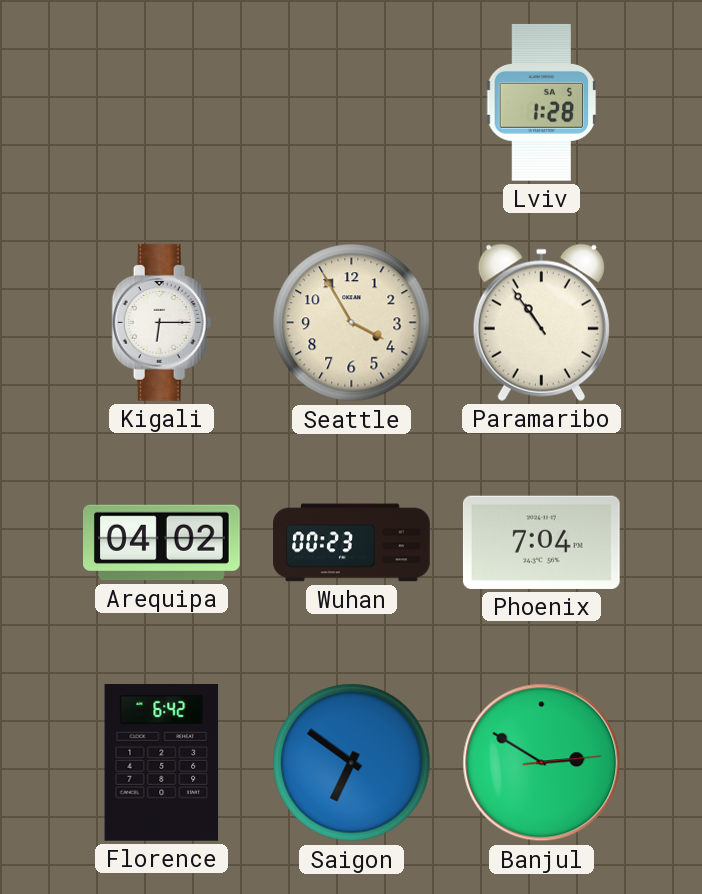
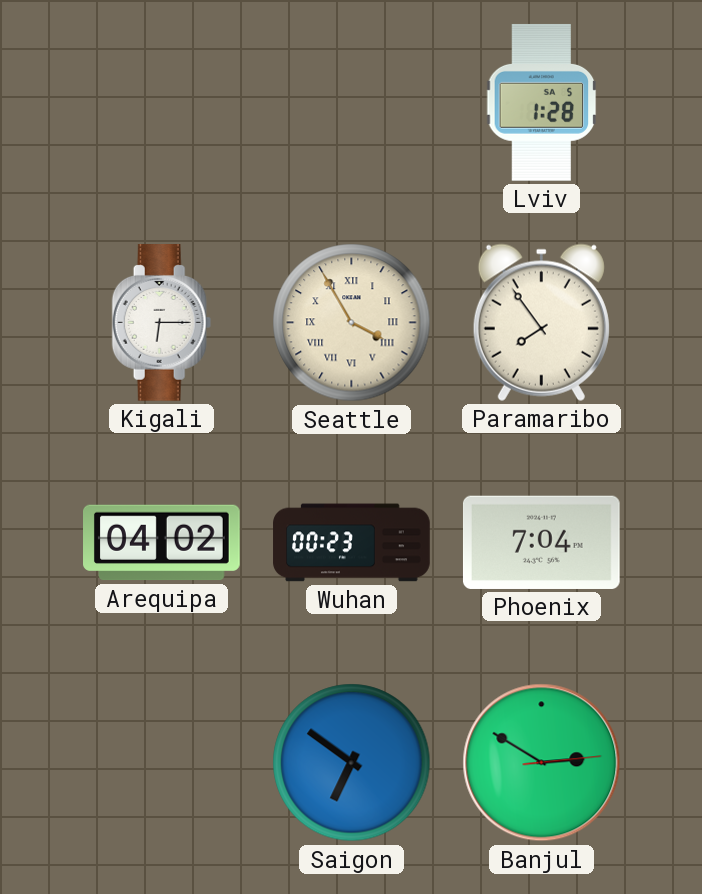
Seattle numerals: Arabic -> Roman (352, 323)
Paramaribo: 10:54 -> 7:54 (541, 322)
Florence: 6:42 -> none (162, 762)
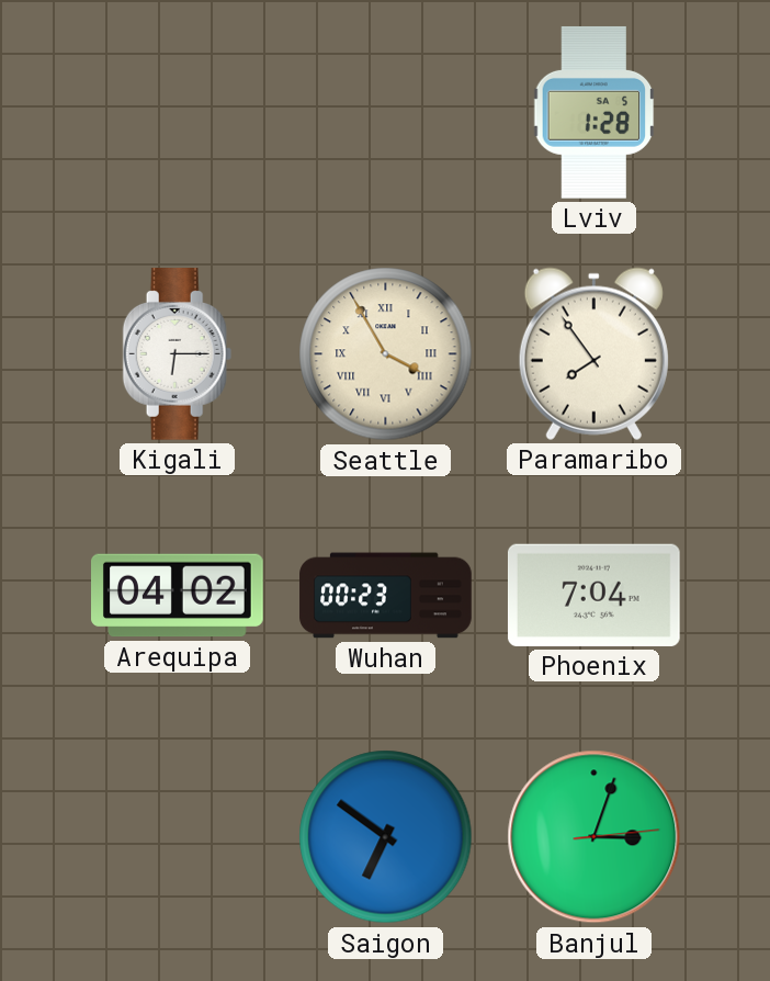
Banjul: 2:50 -> 3:03 (595, 837)
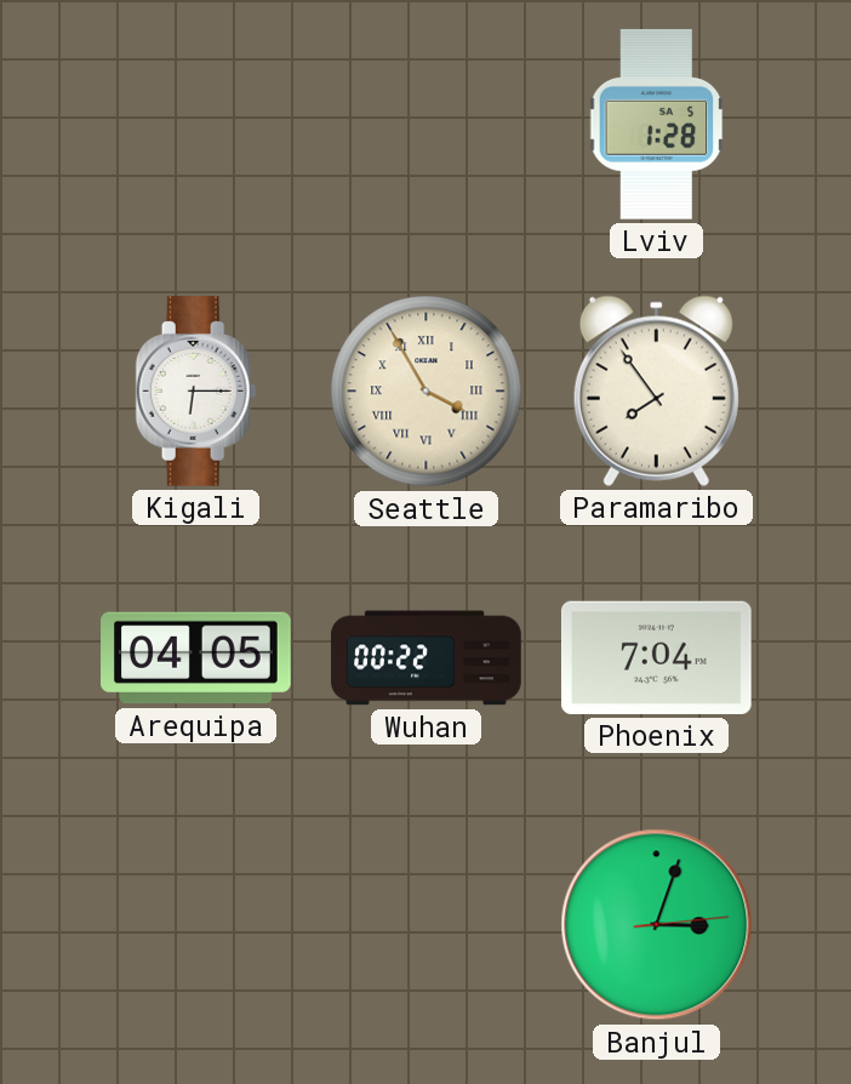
Arequipa: 04:02 -> 04:05 (196, 658)
Wuhan: 00:23 -> 00:22 (427, 658)
Saigon: 6:51 -> none (386, 837)
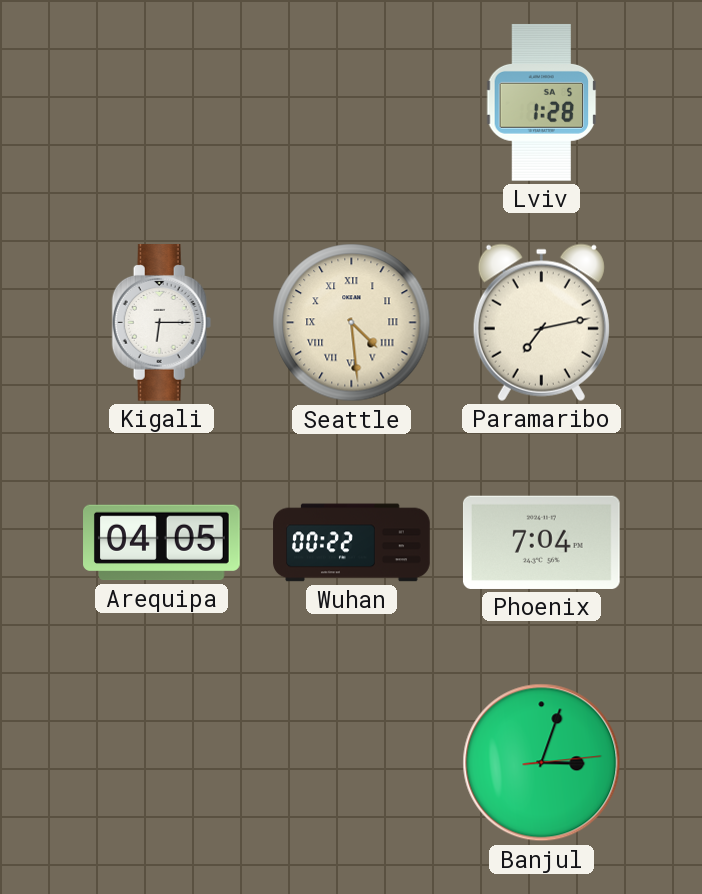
Seattle: 3:55 -> 4:29 (352, 323)
Paramaribo: 7:54 -> 7:13 (541, 322)
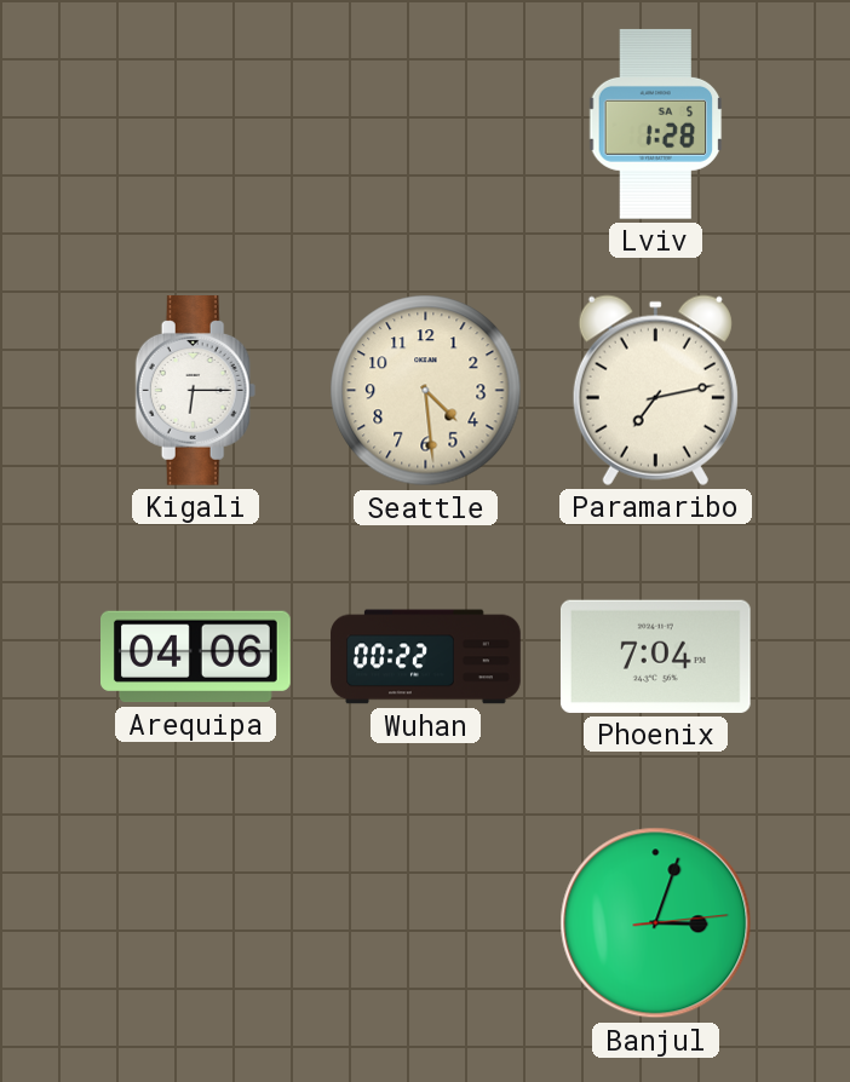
Seattle numerals: Roman -> Arabic (426, 391)
Arequipa: 04:05 -> 04:06 (196, 657)
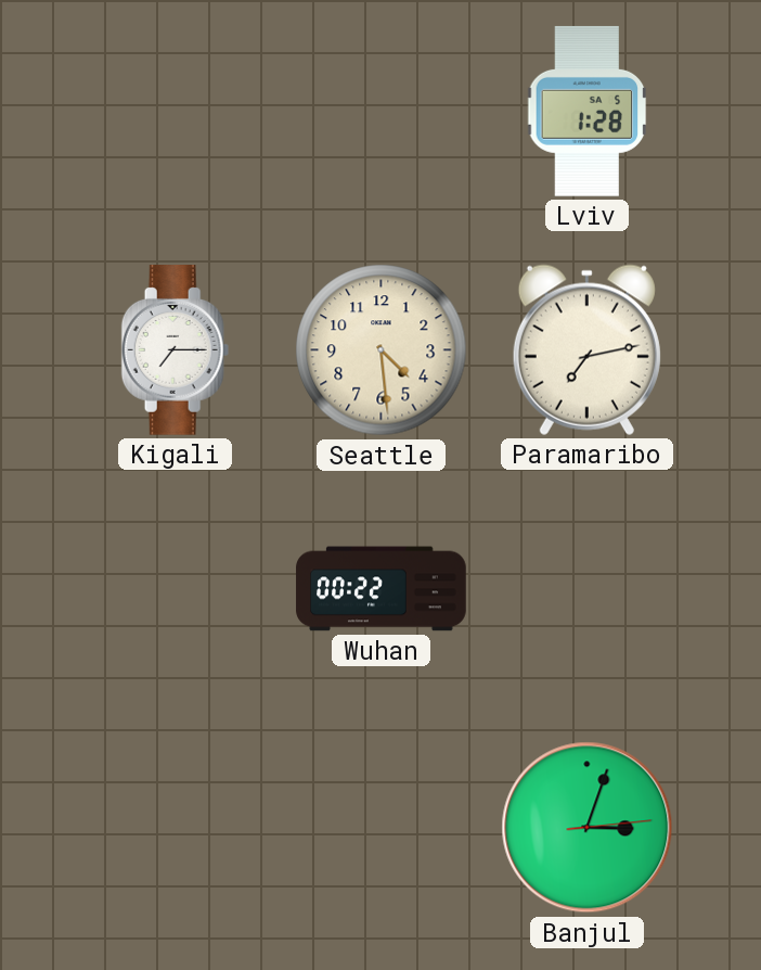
Kigali: 6:15 -> 7:15 (176, 350)
Arequipa: 04:06 -> none (196, 657)
Phoenix: 7:04 -> none (655, 656)
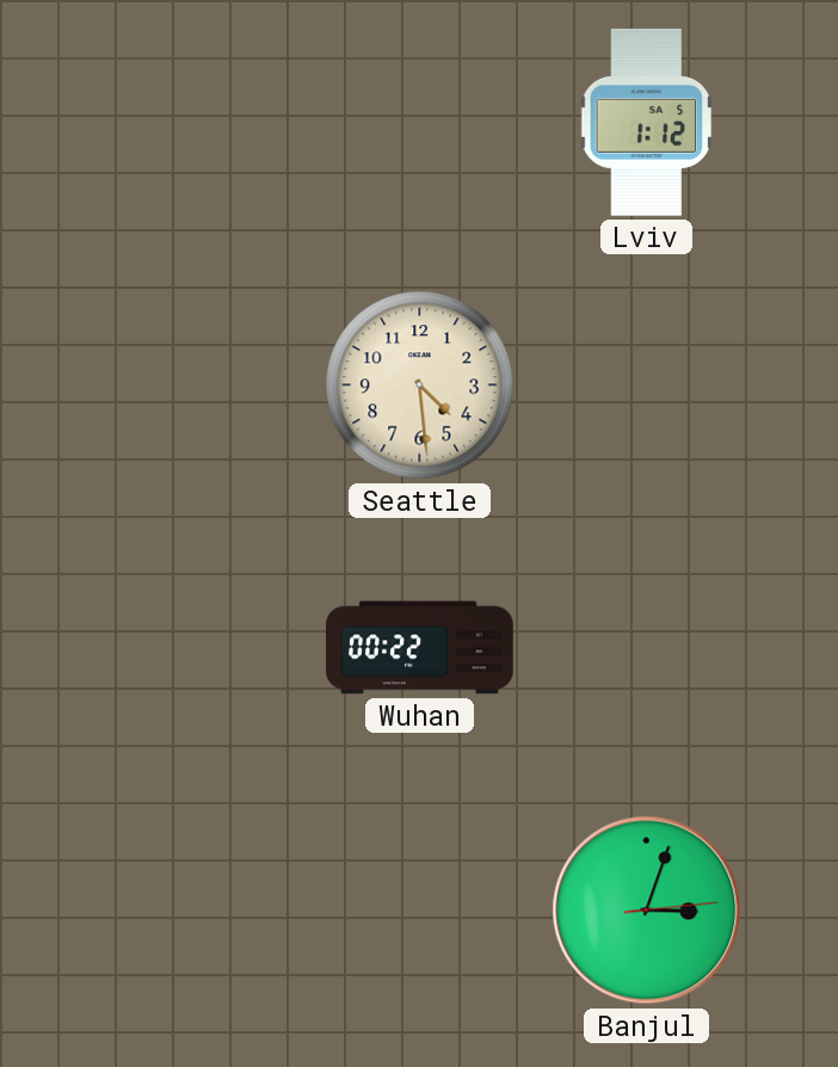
Lviv: 1:28 -> 1:12 (647, 122)
Kigali: 7:15 -> none (176, 350)
Paramaribo: 7:13 -> none (586, 349)
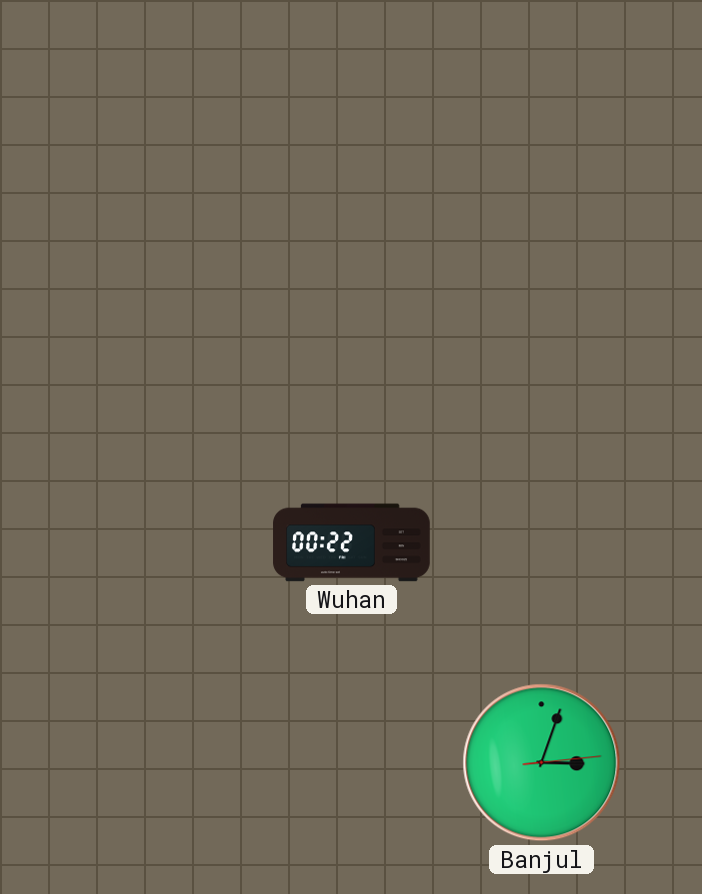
Lviv: 1:12 -> none (647, 122)
Seattle: 4:29 -> none (420, 386)
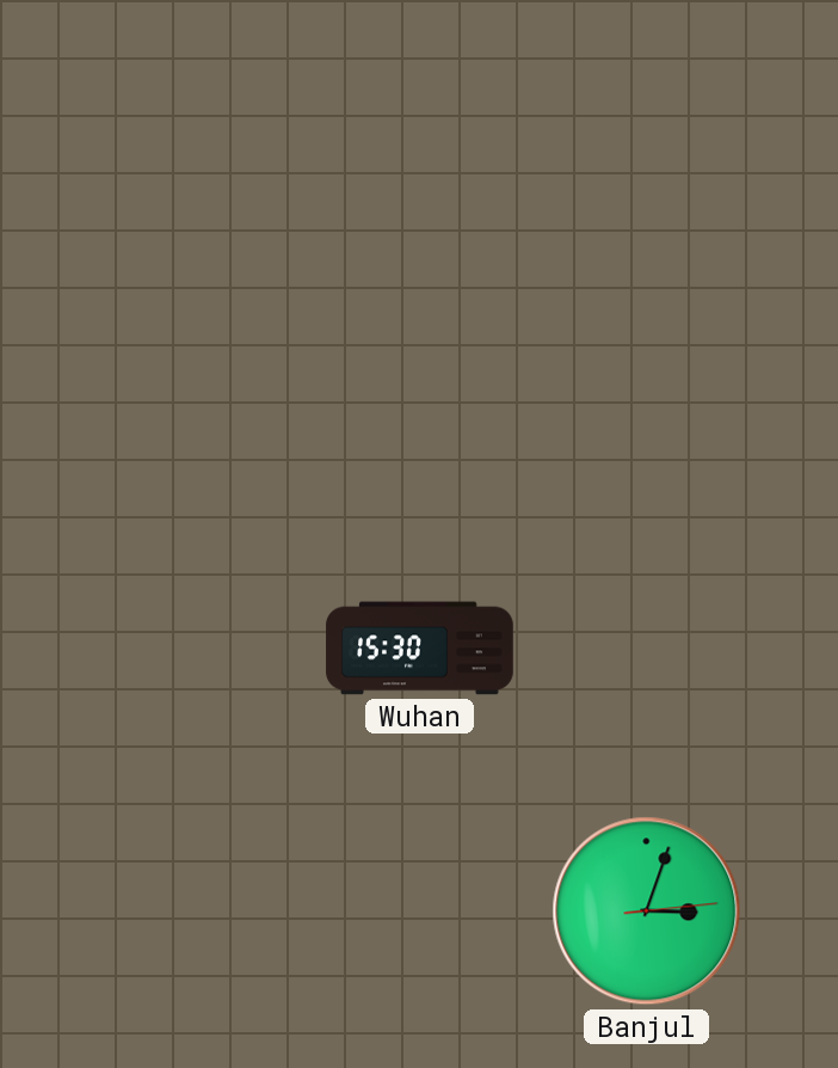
Wuhan: 00:22 -> 15:30 (420, 649)
